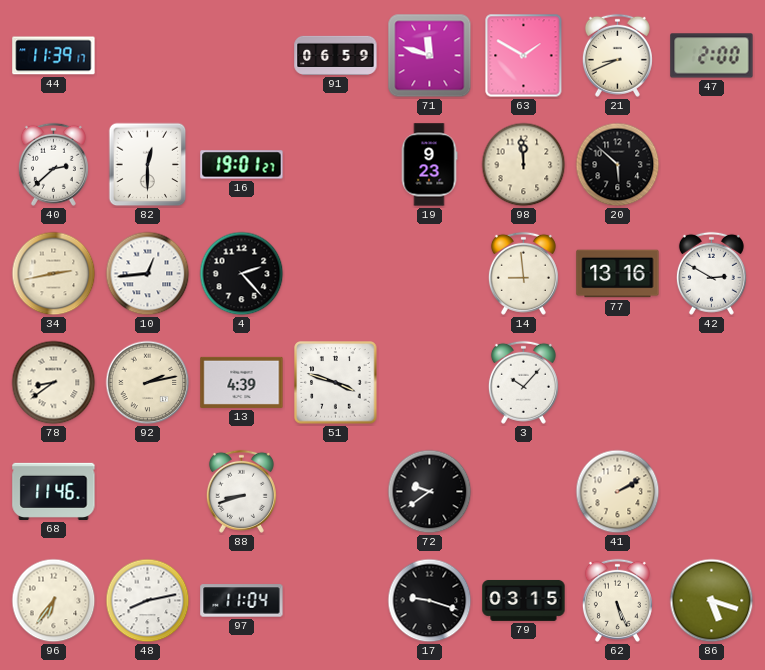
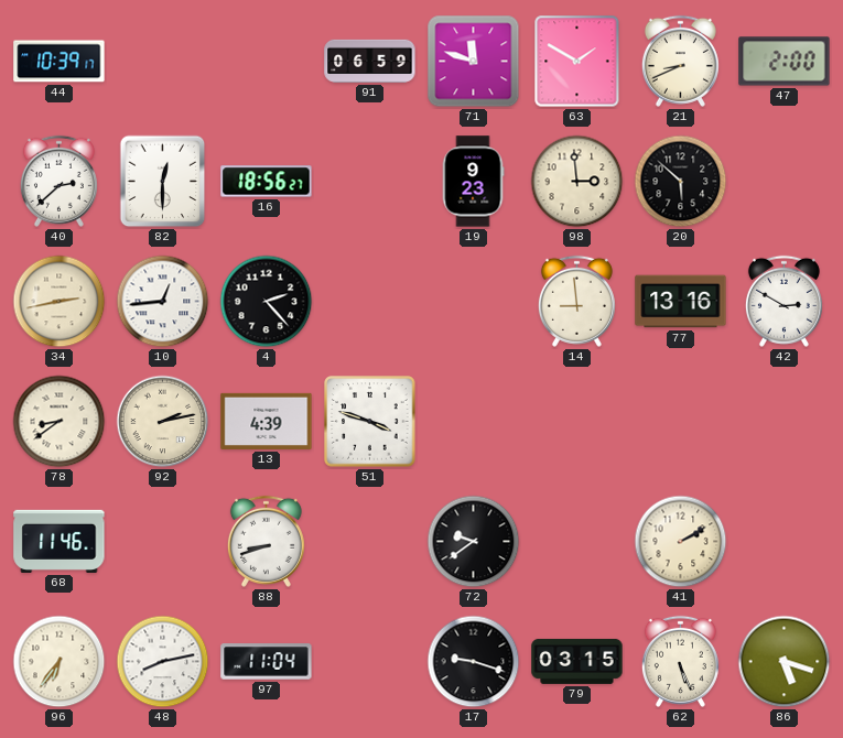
44: 11:39 -> 10:39 (60, 62)
16: 19:01 -> 18:56 (267, 182)
98: 11:59 -> 2:59 (577, 182)
3: 10:07 -> none (523, 382)
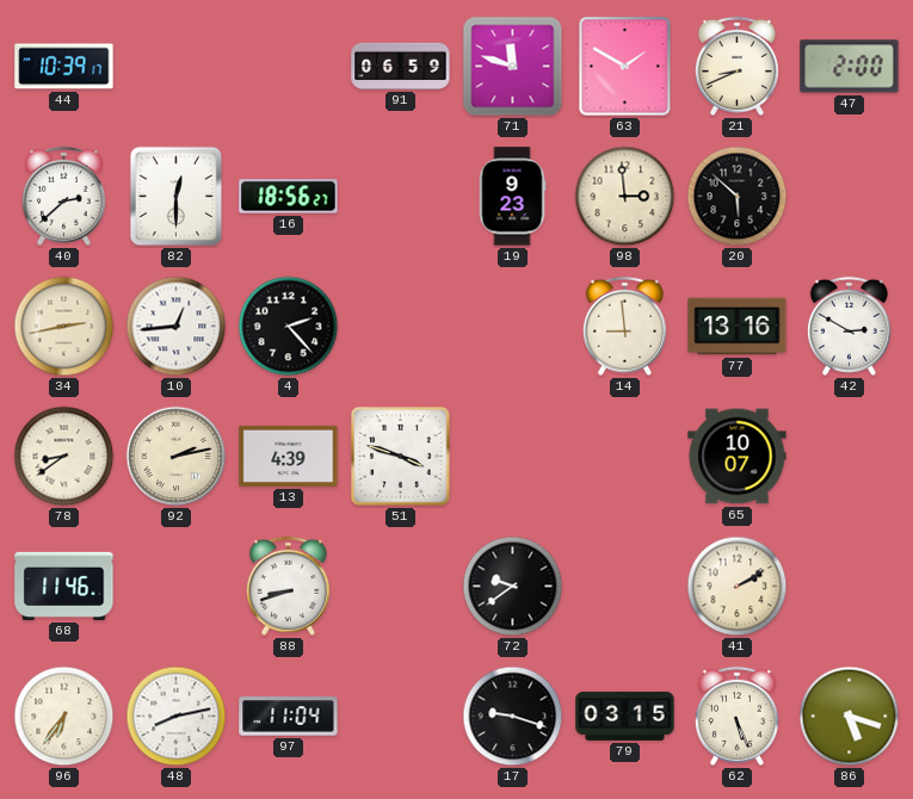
65: none -> 10:07 (738, 457)
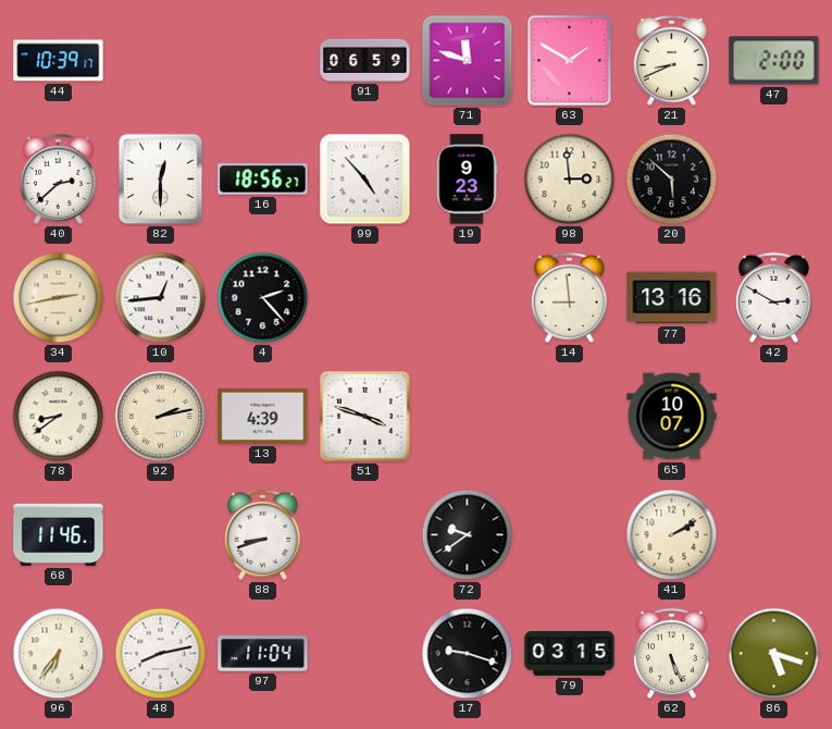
99: none -> 4:53 (365, 180)
